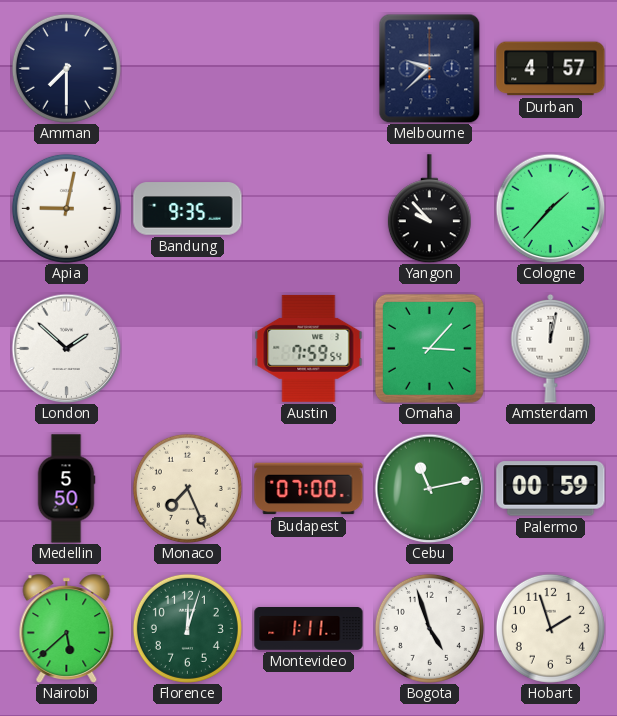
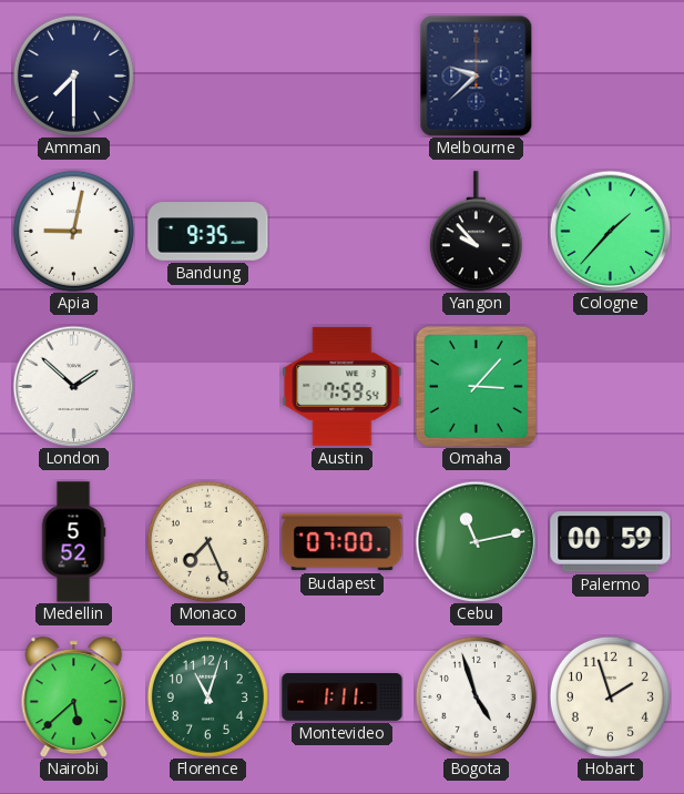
Durban: 4:57 -> none (551, 69)
Amsterdam: 12:02 -> none (551, 348)
Medellin: 5:50 -> 5:52 (73, 542)
Florence: 12:03 -> 11:03 (207, 696)
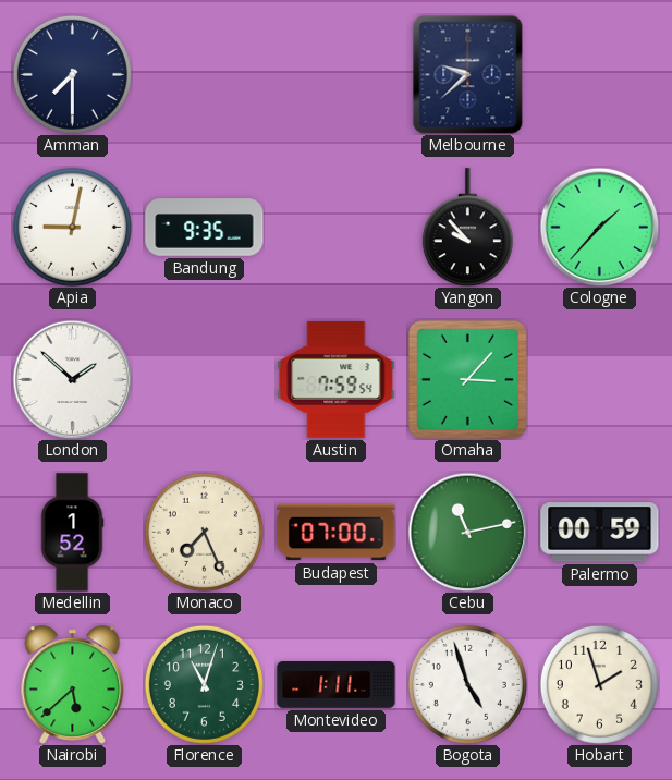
Medellin: 5:52 -> 1:52 (72, 533)
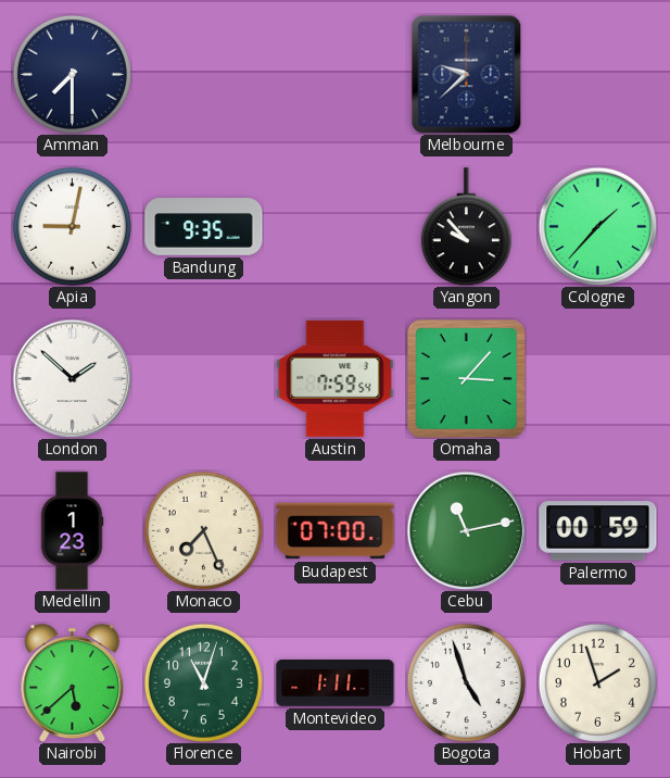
Medellin: 1:52 -> 1:23 (72, 531)
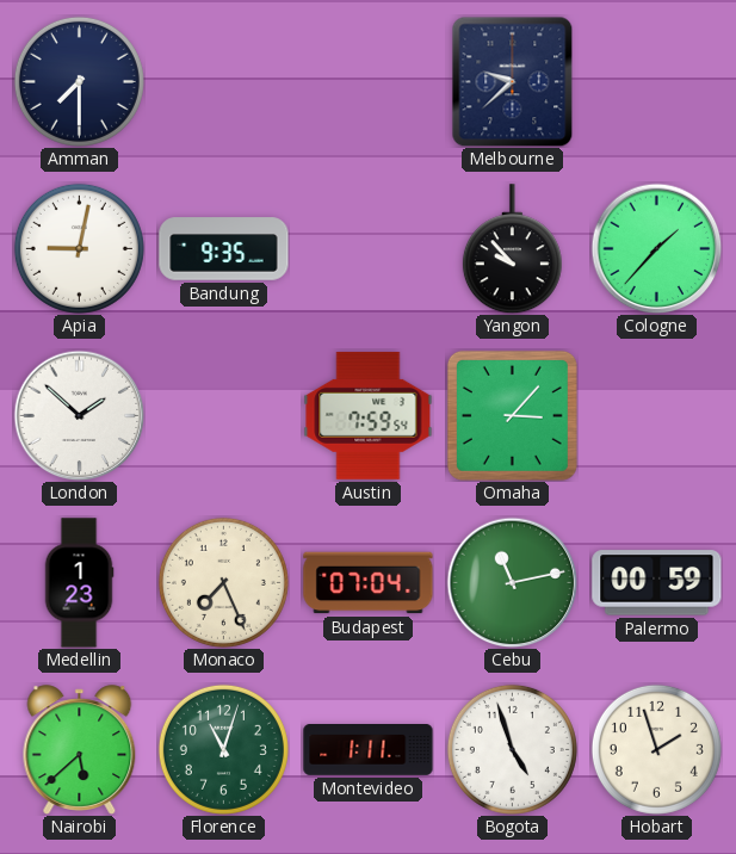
Budapest: 07:00 -> 07:04 (369, 583)
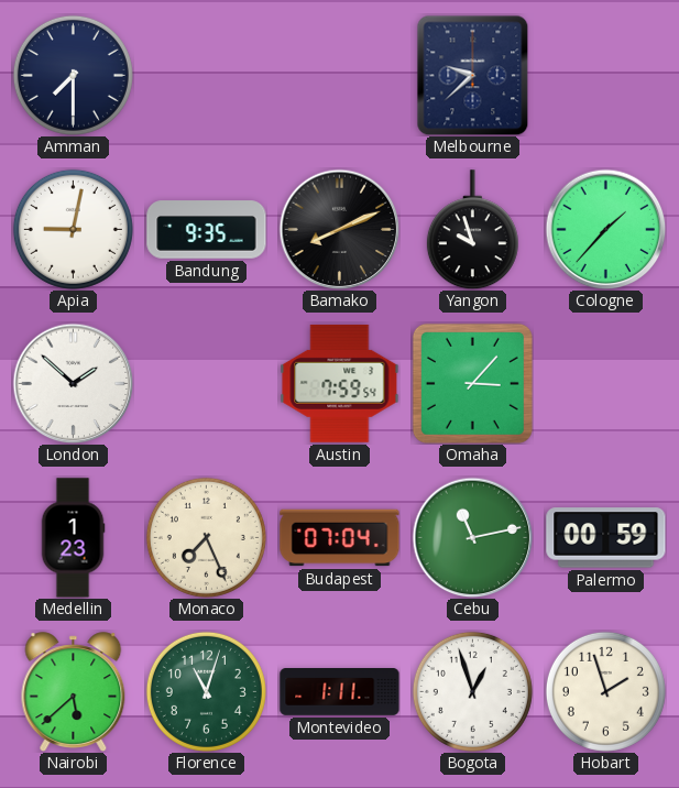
Bamako: none -> 8:11 (339, 229)
Yangon: 9:53 -> 9:57 (472, 230)
Bogota: 4:57 -> 12:57 (472, 691)
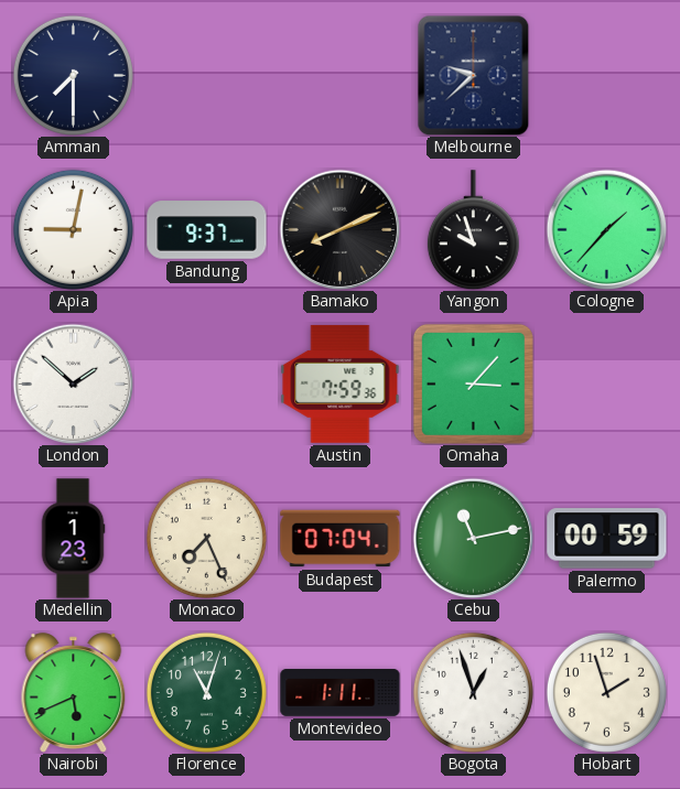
Bandung: 9:35 -> 9:37 (207, 230)
Austin: 7:59:54 -> 7:59:36 (341, 383)
Nairobi: 5:38 -> 5:41 (74, 693)
